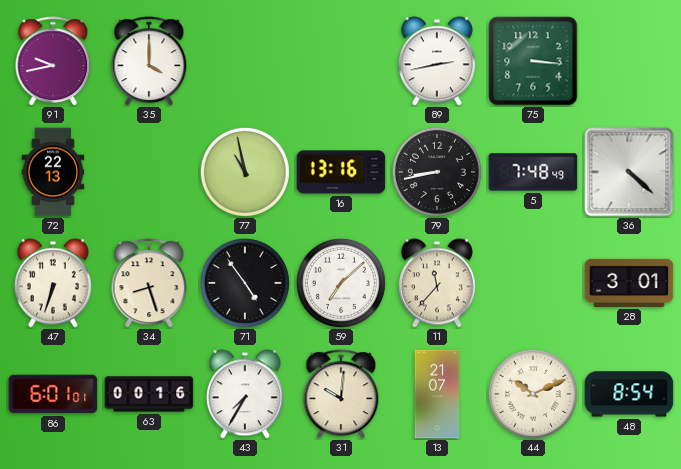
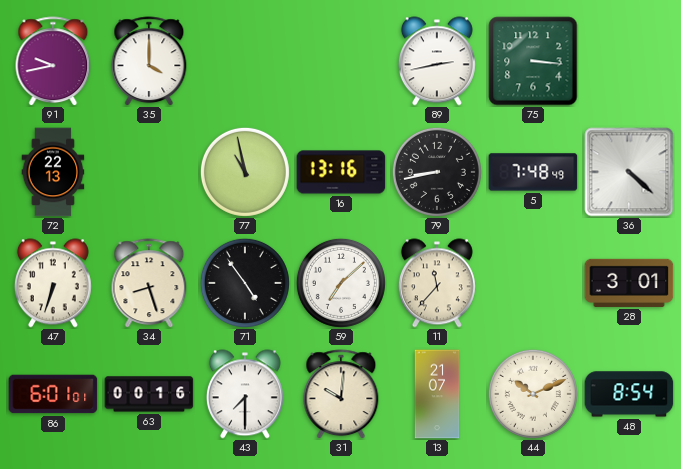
43: 7:35 -> 7:30 (245, 394)
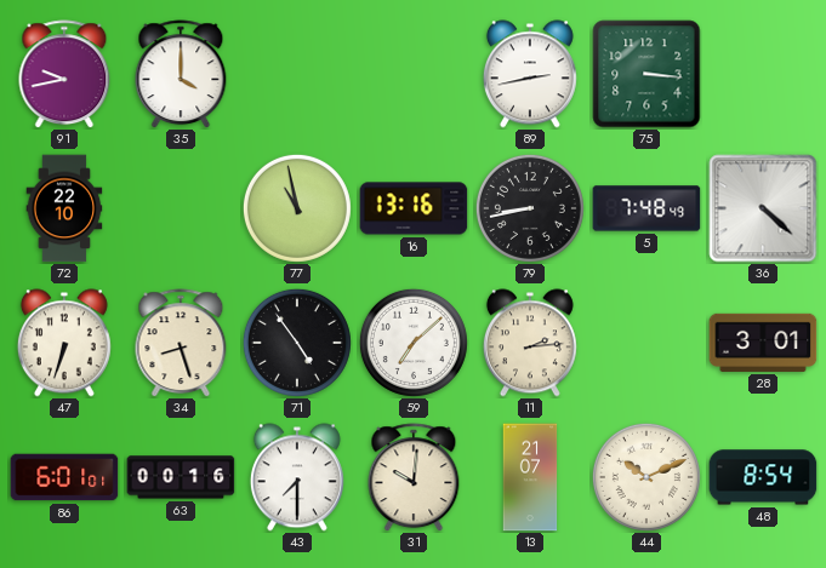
72: 22:13 -> 22:10 (64, 208)
11: 11:37 -> 2:14 (530, 343)
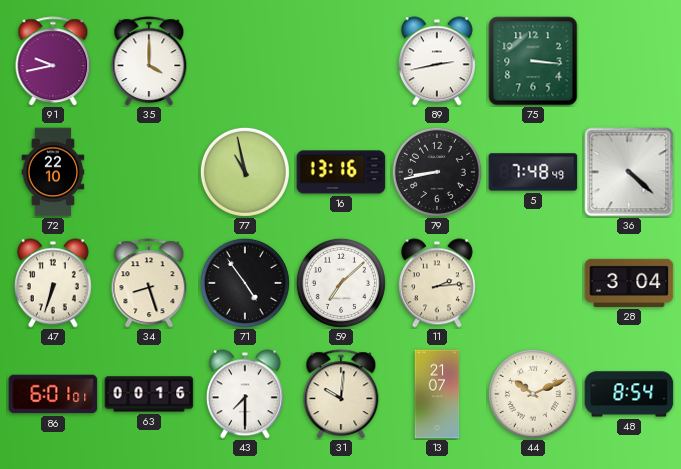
28: 3:01 -> 3:04 (629, 283)
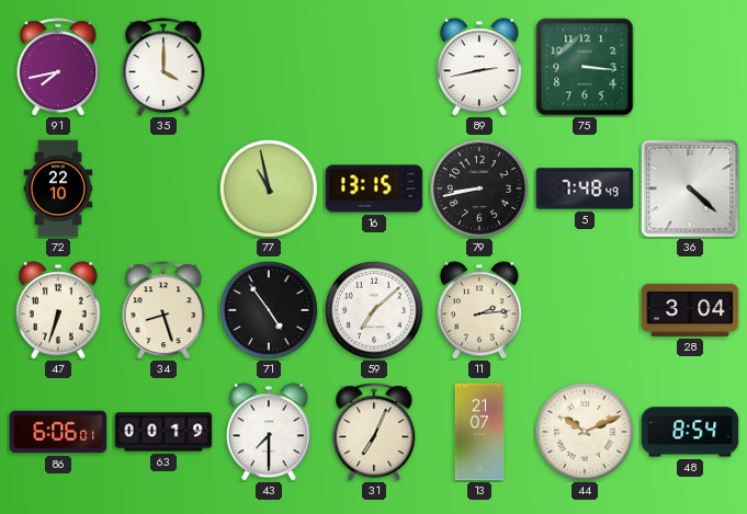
91: 9:43 -> 7:43 (58, 67)
16: 13:16 -> 13:15 (374, 189)
86: 6:01 -> 6:06 (58, 432)
63: 00:16 -> 00:19 (163, 432)
31: 10:01 -> 7:04 (374, 432)
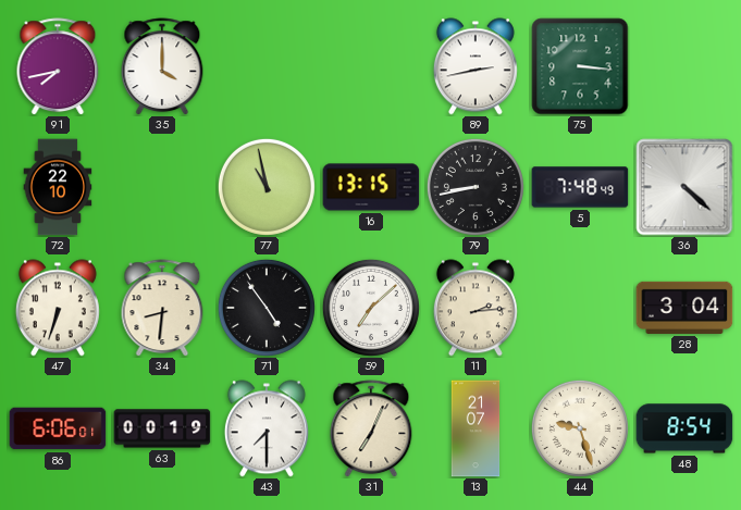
34: 8:27 -> 8:31 (162, 308)
44: 10:11 -> 9:27 (580, 428)
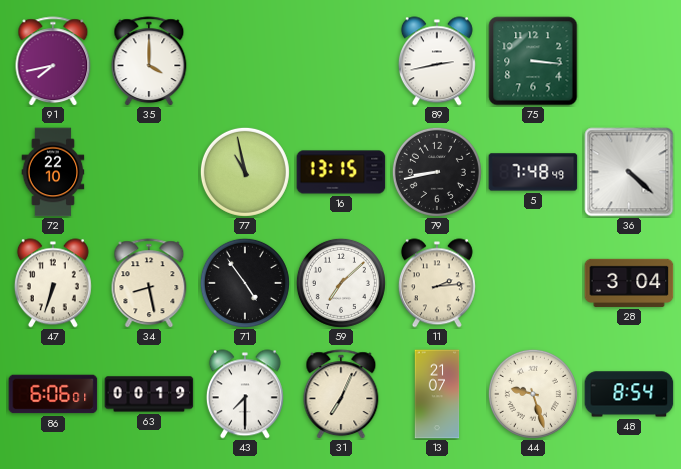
34: 8:31 -> 8:28 (149, 283)
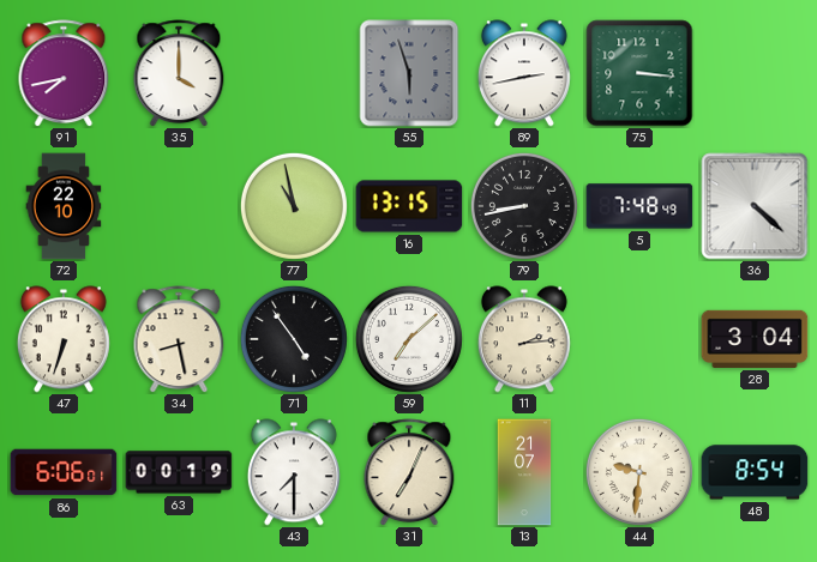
55: none -> 5:57 (409, 73)
44: 9:27 -> 9:31 (639, 472)
